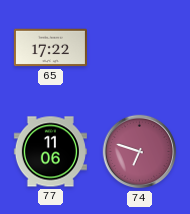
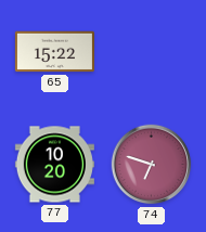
65: 17:22 -> 15:22 (54, 52)
77: 11:06 -> 10:20 (54, 165)
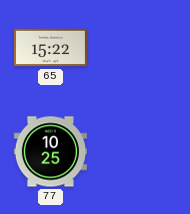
77: 10:20 -> 10:25 (50, 152)
74: 6:48 -> none (152, 165)
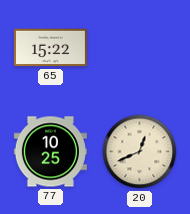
20: none -> 12:41 (140, 152)
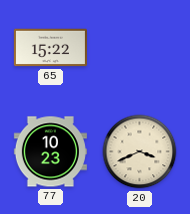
77: 10:25 -> 10:23 (50, 152)
20: 12:41 -> 3:41 (140, 152)
